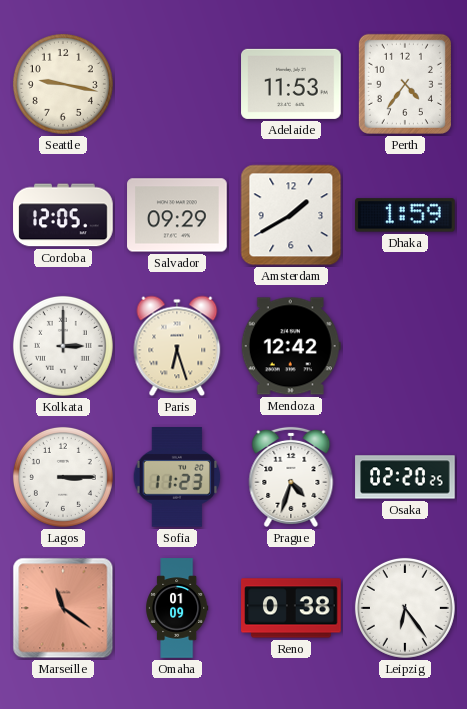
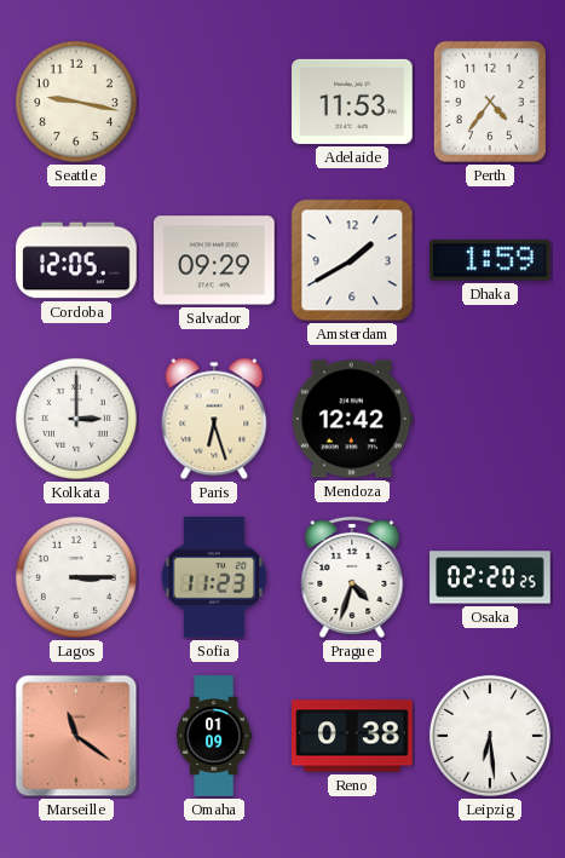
Leipzig: 6:24 -> 6:29 (490, 736)
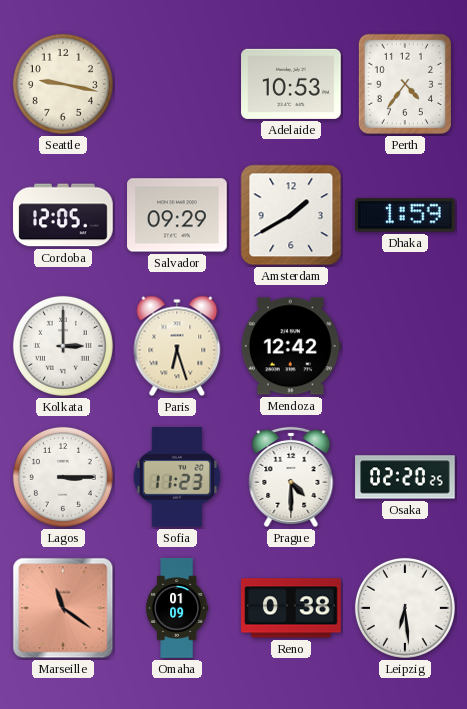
Adelaide: 11:53 -> 10:53 (291, 84)
Prague: 4:33 -> 4:30 (291, 477)
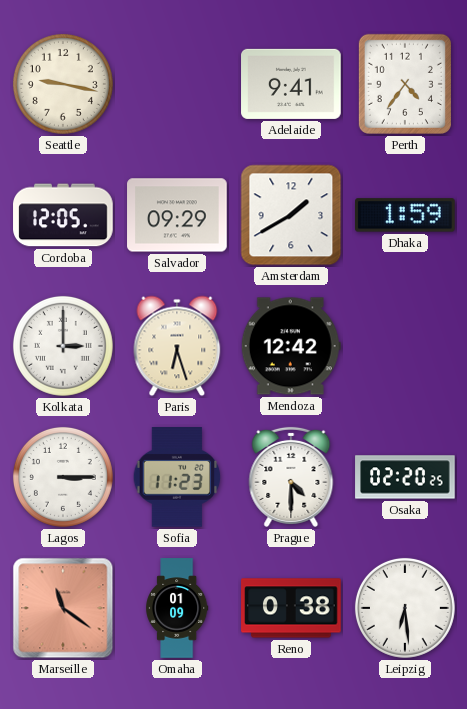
Adelaide: 10:53 -> 9:41 (291, 84)
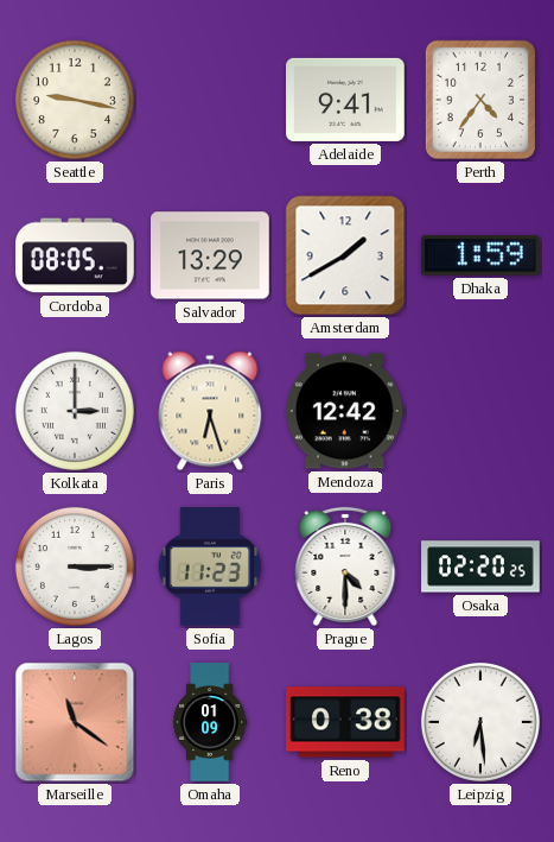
Cordoba: 12:05 -> 08:05 (75, 255)
Salvador: 09:29 -> 13:29 (210, 255)
